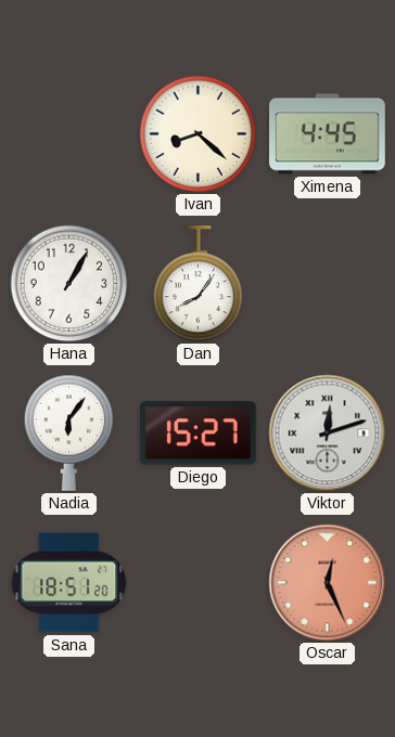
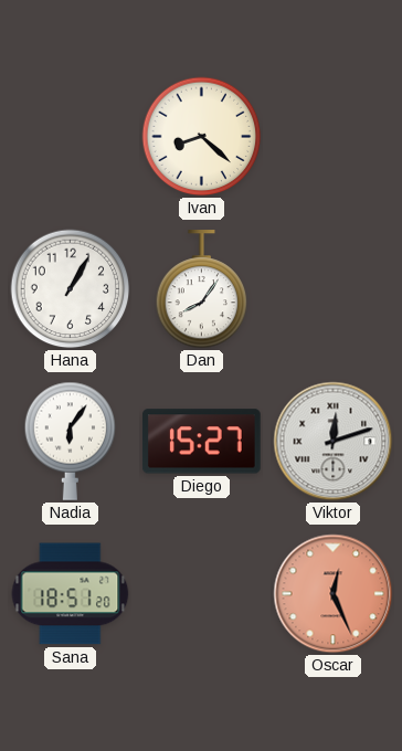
Ximena: 4:45 -> none (328, 134)
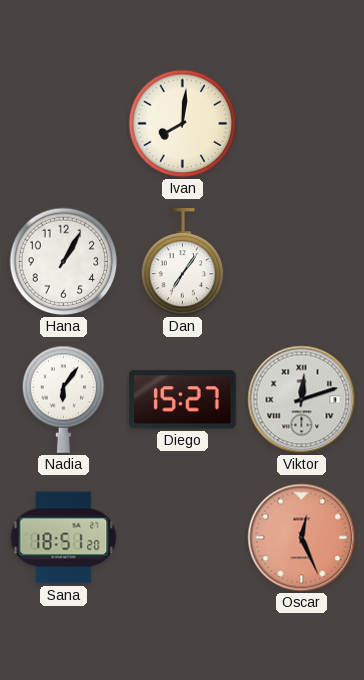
Ivan: 8:22 -> 8:01 (183, 124)
Dan: 8:06 -> 7:06 (183, 263)
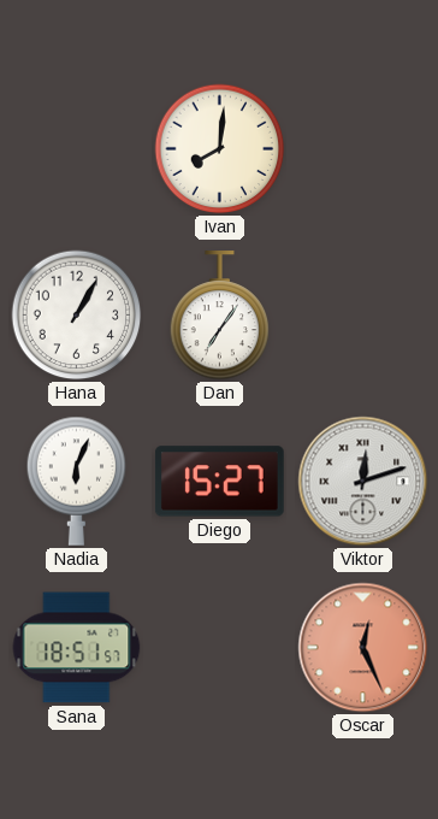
Nadia: 6:06 -> 6:04 (77, 481)
Sana: 18:51:20 -> 18:51:57 (77, 648)
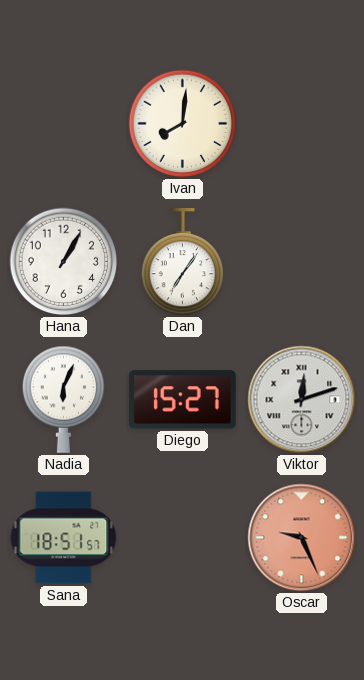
Oscar: 12:26 -> 9:26 (302, 538)
